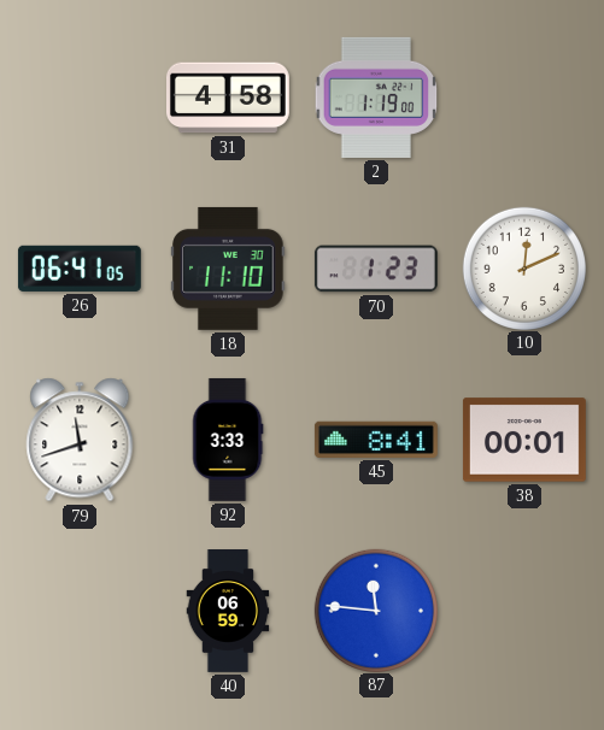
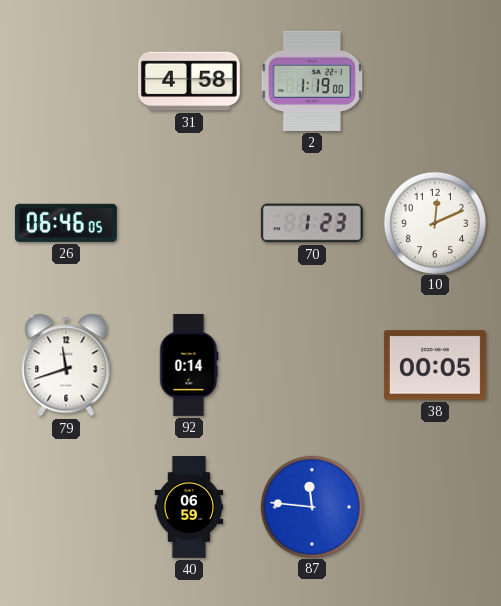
26: 06:41 -> 06:46 (66, 223)
18: 11:10 -> none (228, 269)
92: 3:33 -> 0:14 (189, 365)
45: 8:41 -> none (376, 440)
38: 00:01 -> 00:05 (435, 365)
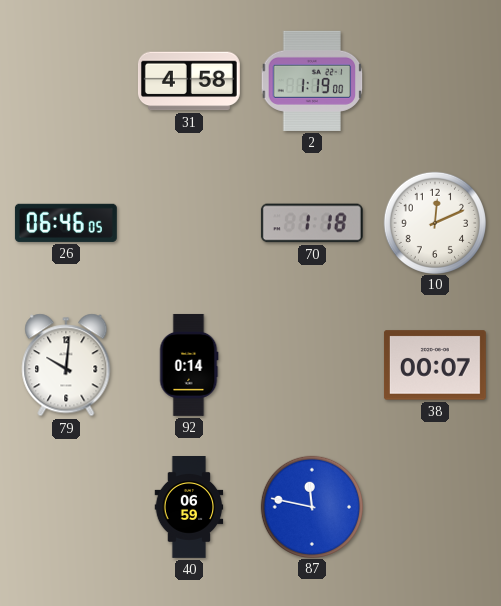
70: 1:23 -> 1:18 (312, 223)
79: 11:42 -> 10:01 (66, 365)
38: 00:05 -> 00:07 (435, 365)
87: 11:46 -> 11:47 (311, 506)
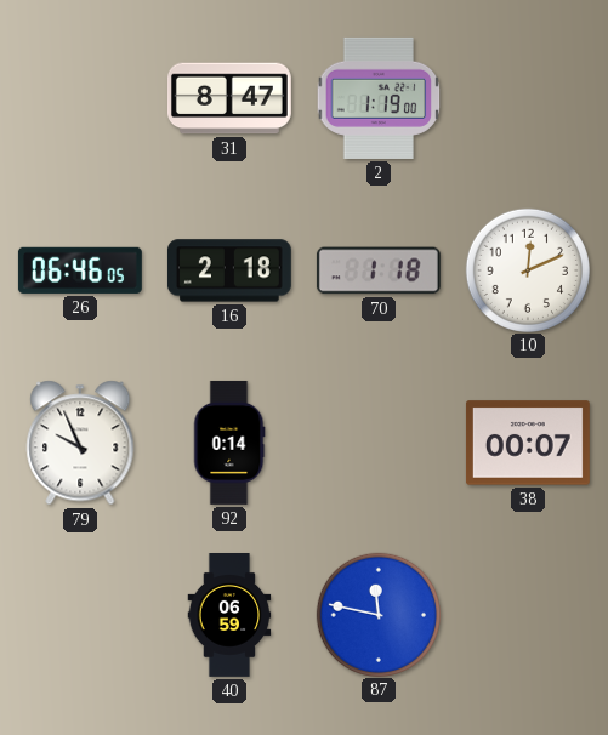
31: 4:58 -> 8:47 (229, 98)
16: none -> 2:18 (229, 270)
79: 10:01 -> 9:56 (80, 443)
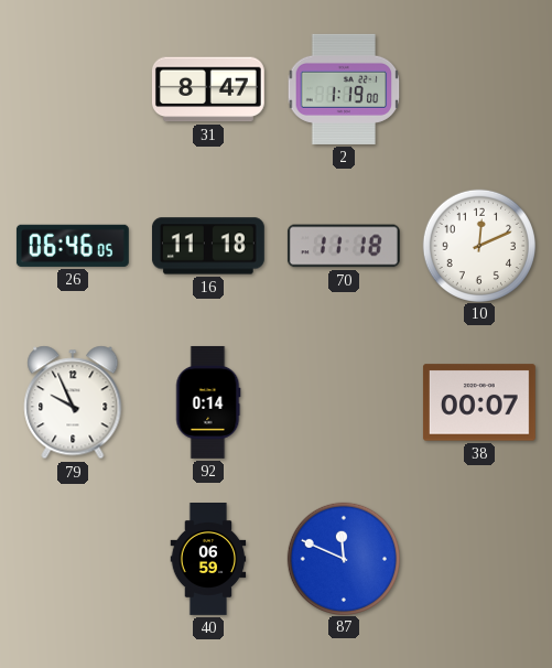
16: 2:18 -> 11:18 (208, 246)
70: 1:18 -> 11:18 (344, 246)
87: 11:47 -> 11:49 (343, 558)
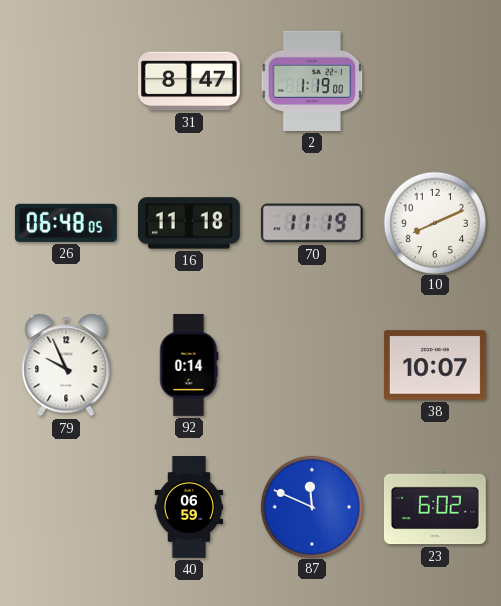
26: 06:46 -> 06:48 (66, 223)
70: 11:18 -> 11:19 (312, 223)
10: 12:11 -> 8:11 (434, 222)
38: 00:07 -> 10:07 (435, 365)
23: none -> 6:02 (435, 507)
